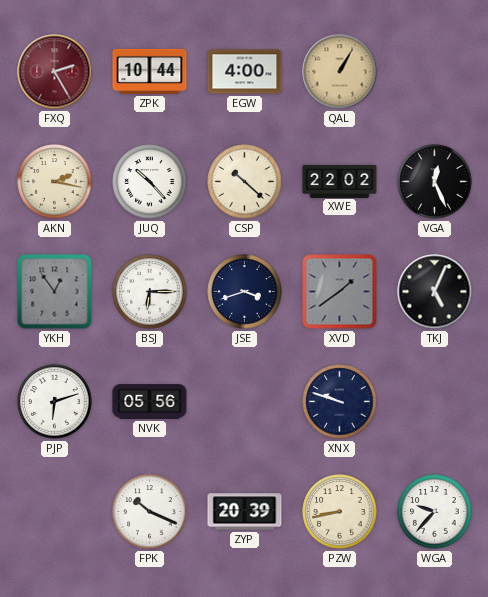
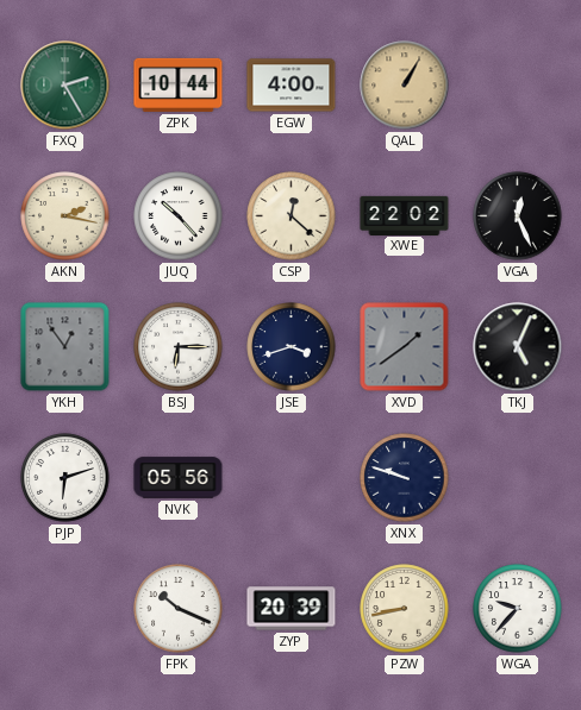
FXQ dial: burgundy -> green (65, 86)
CSP: 10:22 -> 12:22 (292, 216)
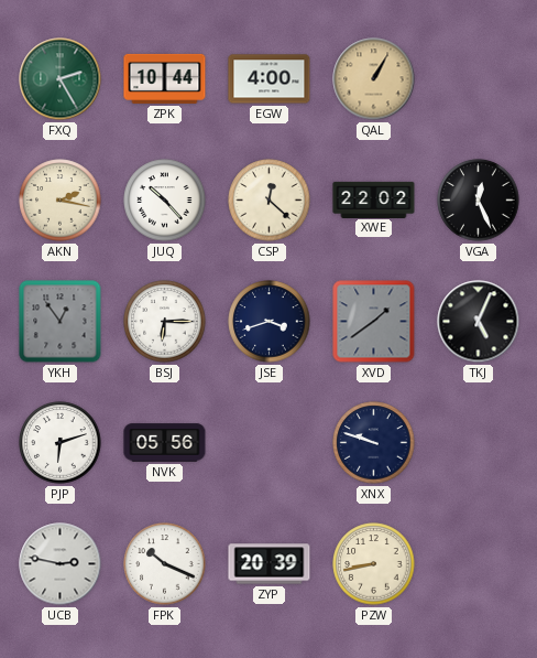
UCB: none -> 2:47 (61, 564)
WGA: 9:37 -> none (518, 609)
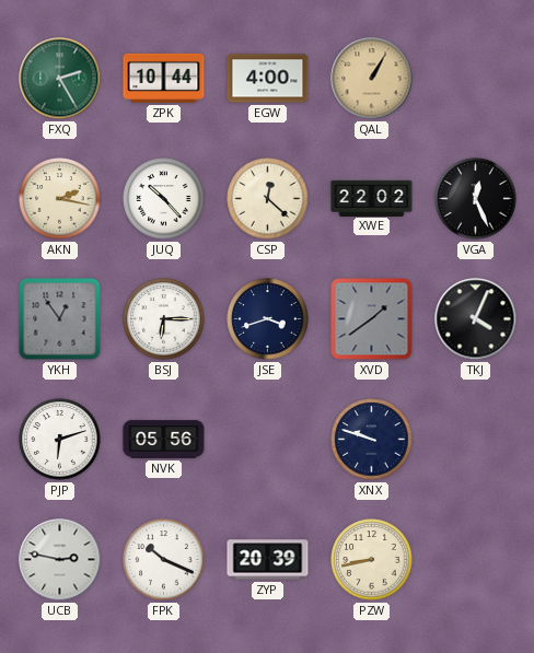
TKJ: 5:04 -> 4:04 (476, 319)
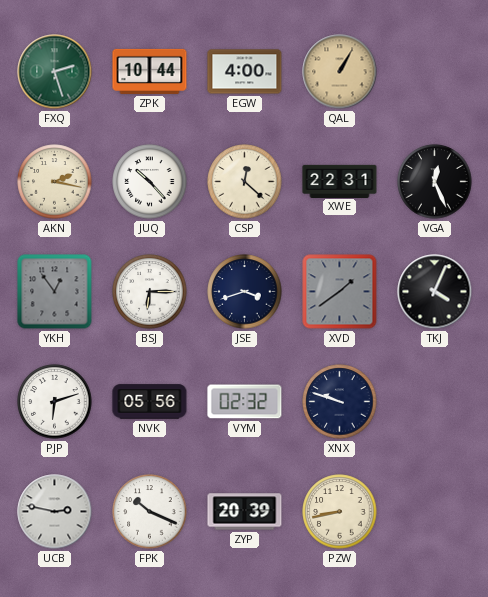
FXQ: 2:25 -> 2:27 (55, 72)
XWE: 22:02 -> 22:31 (340, 181)
VYM: none -> 02:32 (245, 402)
